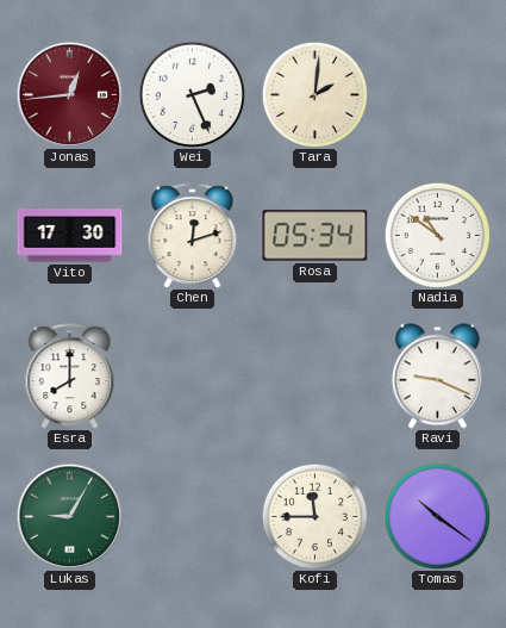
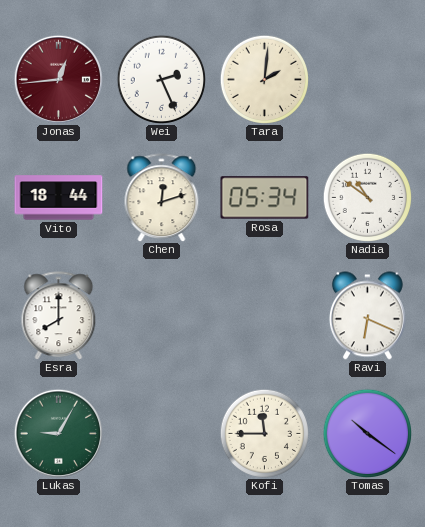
Vito: 17:30 -> 18:44 (59, 198)
Ravi: 9:19 -> 6:19 (367, 316)
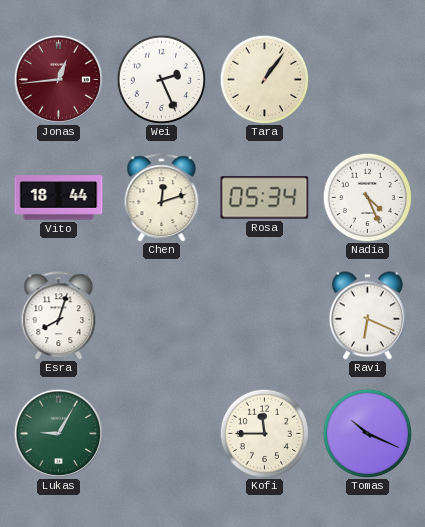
Tara: 2:01 -> 1:06 (264, 79)
Nadia: 10:51 -> 4:26 (367, 197)
Esra: 8:00 -> 8:03 (59, 316)
Tomas: 10:21 -> 10:19 (367, 433)
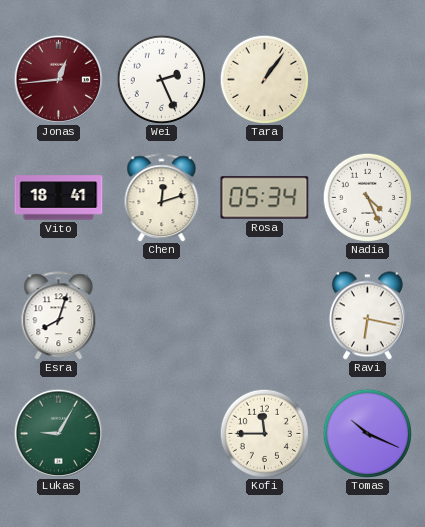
Vito: 18:44 -> 18:41 (59, 198)
Ravi: 6:19 -> 6:17 (367, 316)
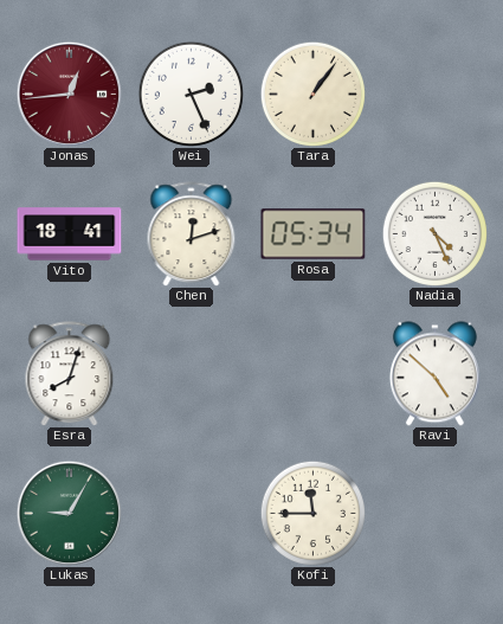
Ravi: 6:17 -> 4:52 (434, 374)
Tomas: 10:19 -> none (367, 433)
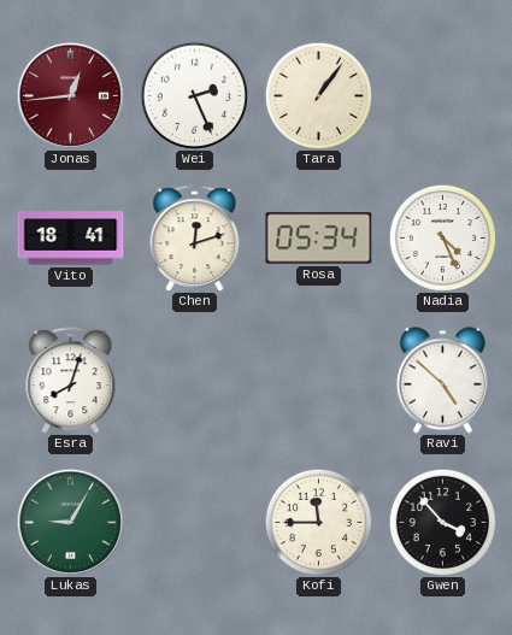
Gwen: none -> 3:53 (442, 522)
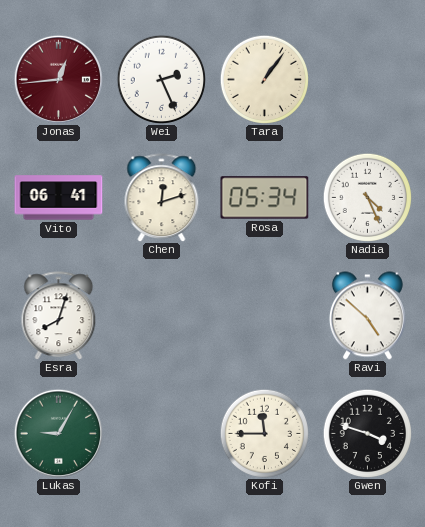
Vito: 18:41 -> 06:41 (59, 198)
Gwen: 3:53 -> 3:48 (367, 433)
